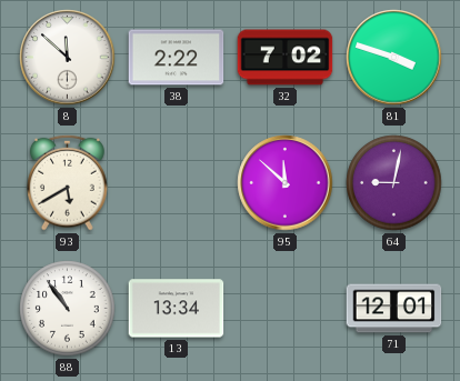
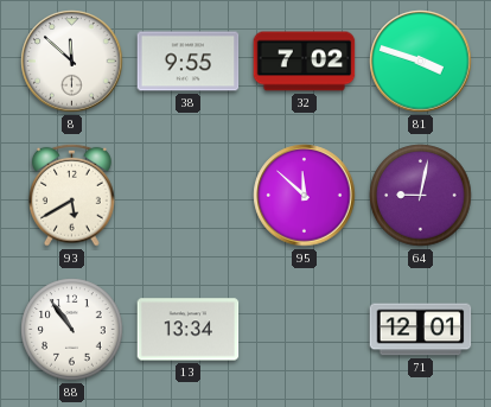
38: 2:22 -> 9:55 (189, 62)
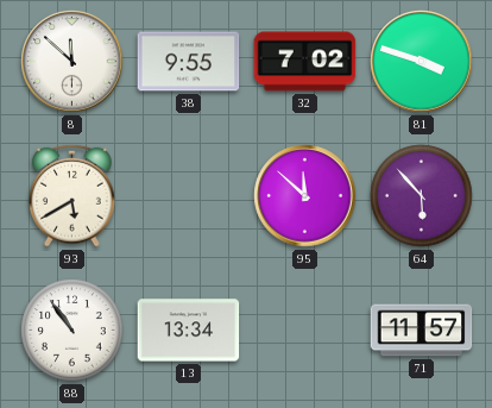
64: 9:02 -> 5:53 (422, 196)
71: 12:01 -> 11:57 (422, 331)
